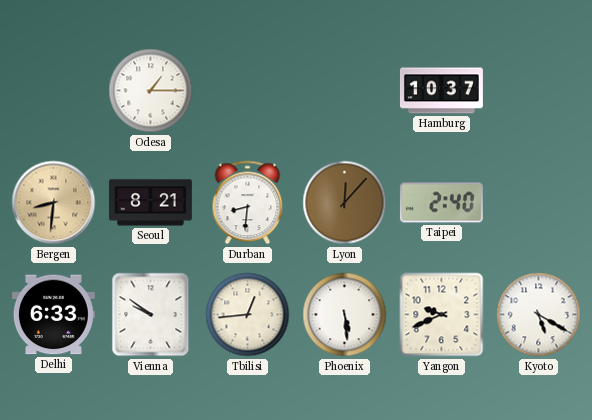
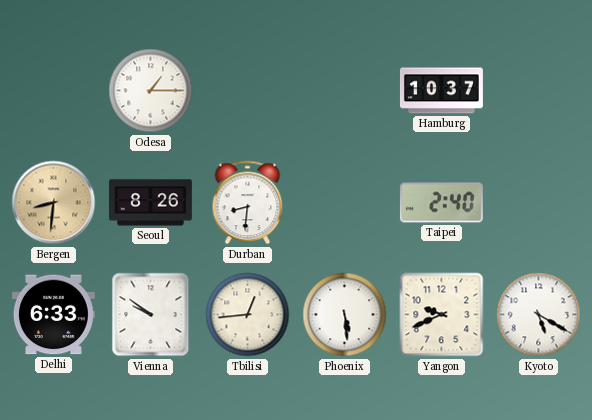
Seoul: 8:21 -> 8:26 (150, 203)
Lyon: 12:07 -> none (345, 203)
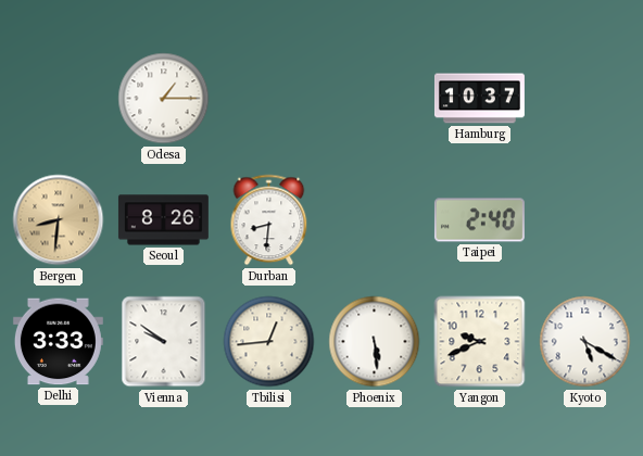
Delhi: 6:33 -> 3:33 (58, 342)
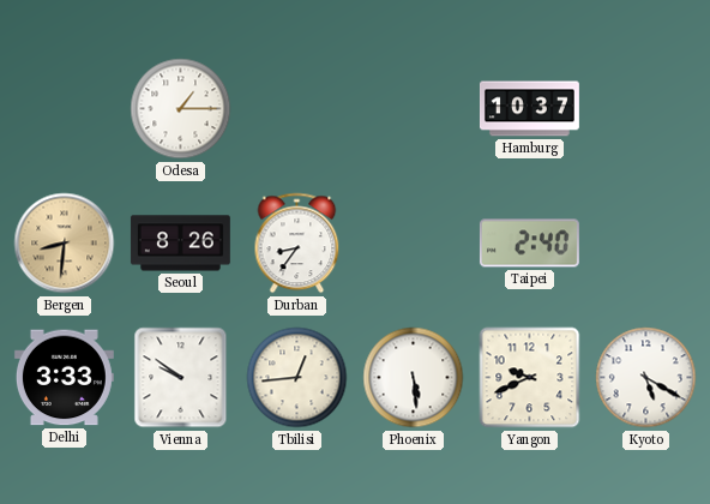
Durban: 8:31 -> 8:36 (297, 244)
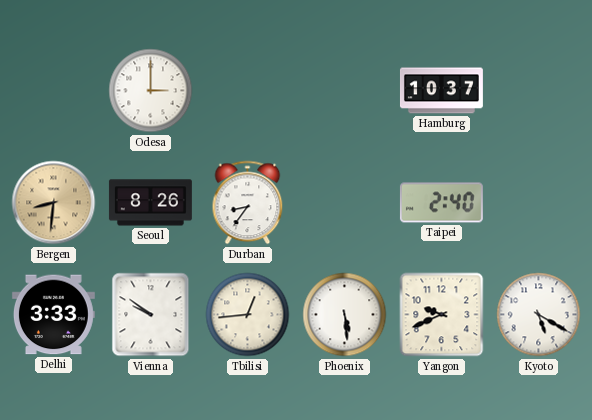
Odesa: 1:15 -> 3:00 (151, 91)
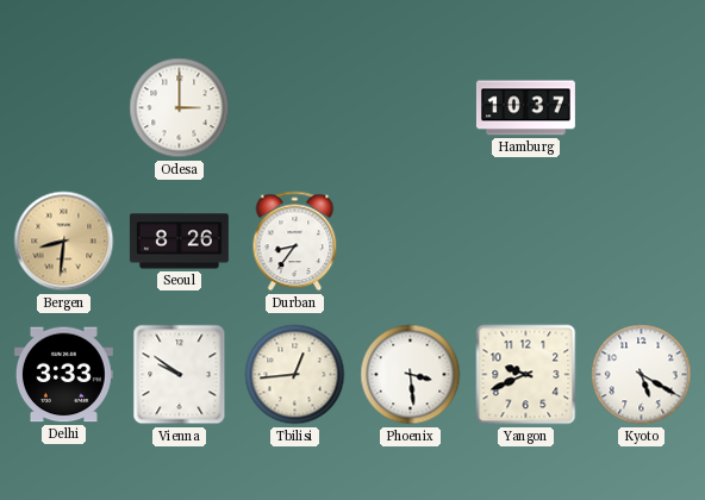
Taipei: 2:40 -> none (441, 203)
Phoenix: 5:29 -> 3:29 (411, 375)
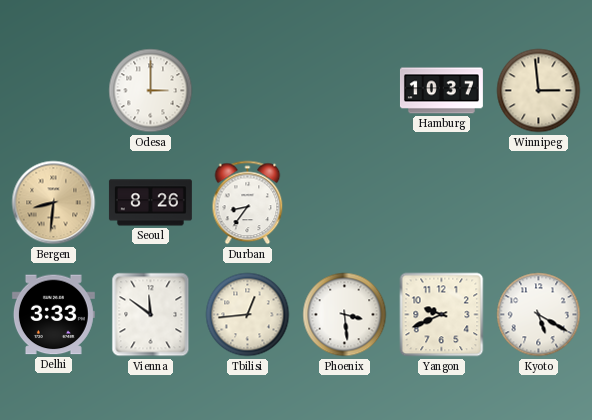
Winnipeg: none -> 2:59 (539, 91)
Vienna: 9:51 -> 11:51 (151, 315)
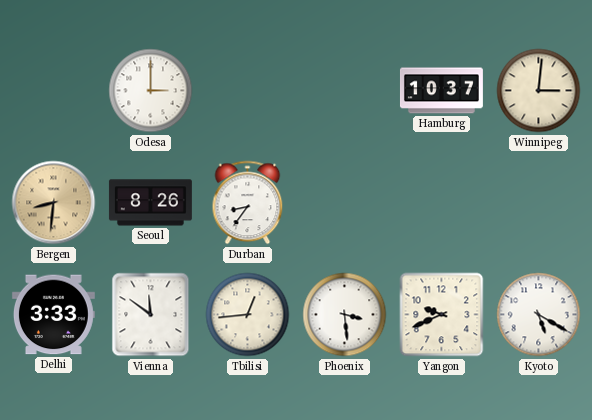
Winnipeg: 2:59 -> 3:01 (539, 91)
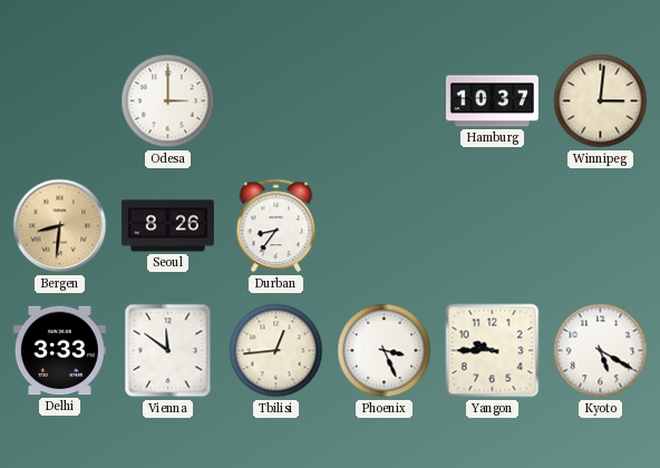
Phoenix: 3:29 -> 3:26 (385, 351)
Yangon: 9:41 -> 9:45 (493, 351)
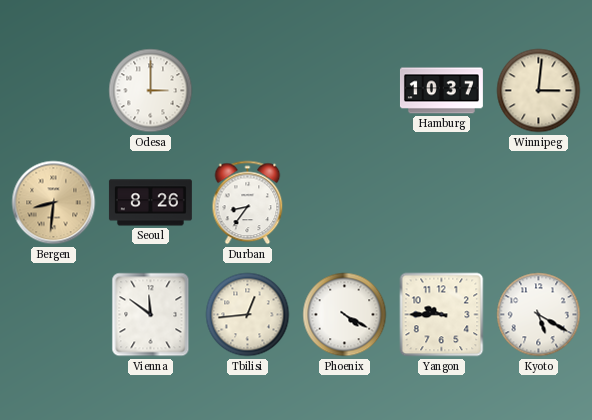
Delhi: 3:33 -> none (59, 351)
Phoenix: 3:26 -> 4:20 (345, 315)
